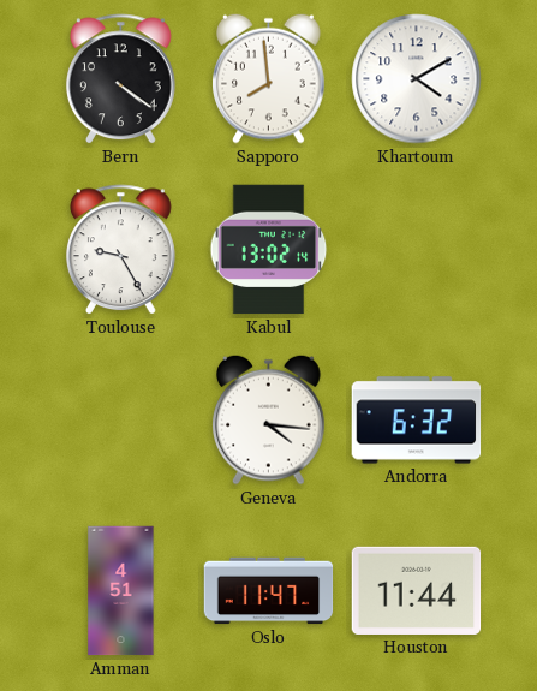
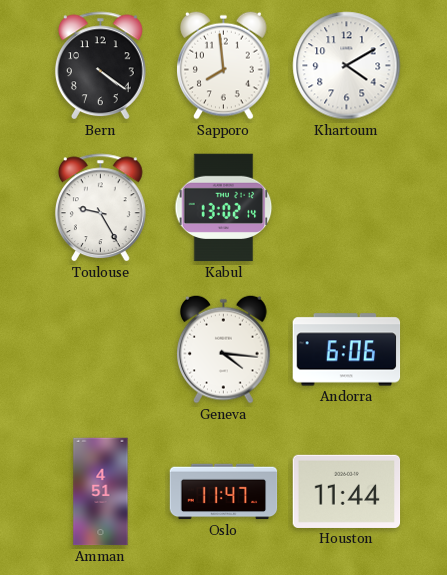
Andorra: 6:32 -> 6:06 (347, 350)
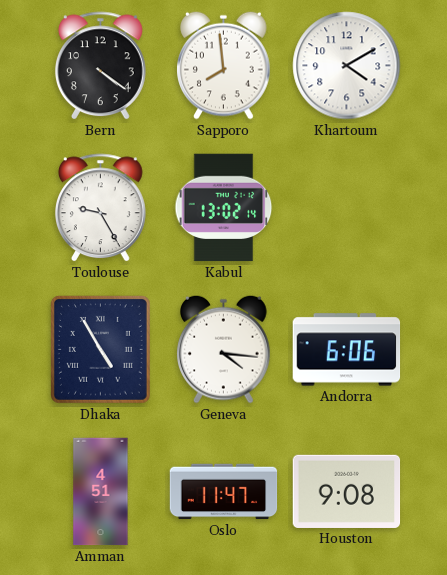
Dhaka: none -> 4:55 (100, 349)
Houston: 11:44 -> 9:08 (347, 491)
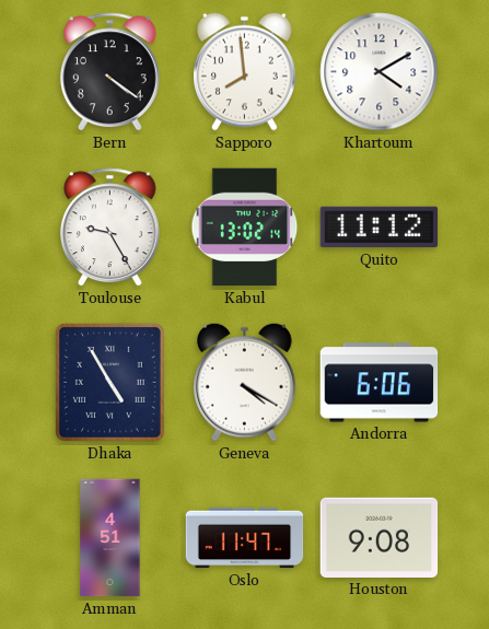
Quito: none -> 11:12 (380, 228)
Geneva: 4:16 -> 4:20 (245, 382)
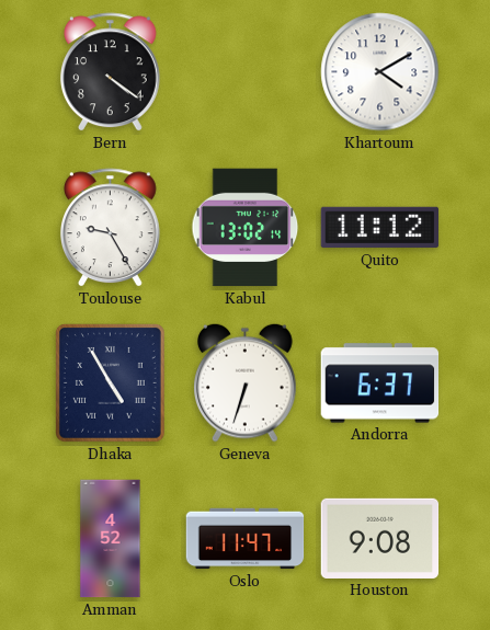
Sapporo: 7:59 -> none (245, 71)
Geneva: 4:20 -> 6:33 (246, 382)
Andorra: 6:06 -> 6:37 (380, 383)
Amman: 4:51 -> 4:52 (111, 539)
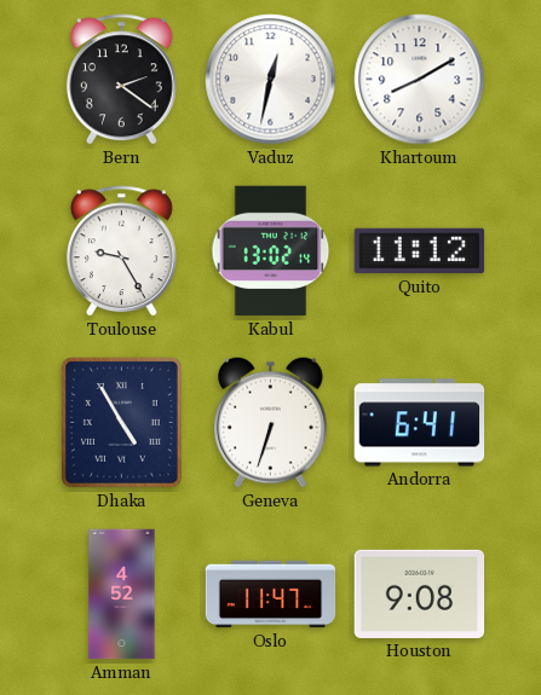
Bern: 4:21 -> 2:21 (121, 80)
Vaduz: none -> 12:32 (271, 80)
Khartoum: 4:10 -> 8:10 (420, 80)
Andorra: 6:37 -> 6:41 (420, 423)
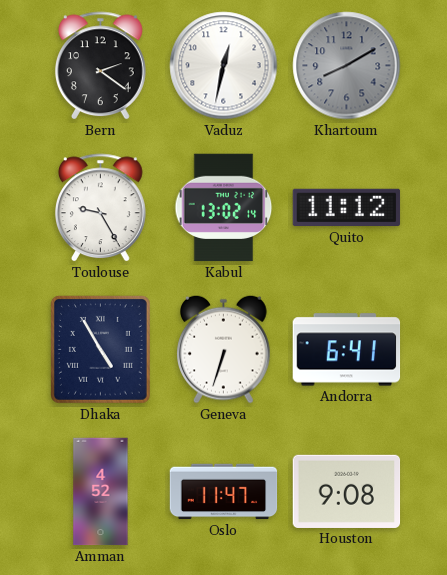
Khartoum dial: white -> grey (347, 66)
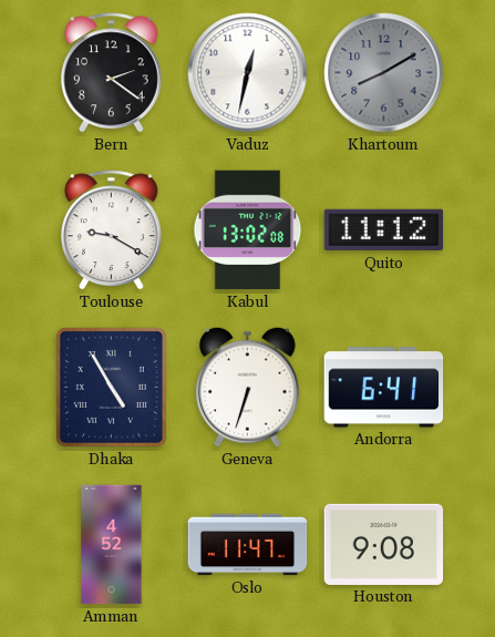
Toulouse: 9:25 -> 9:20 (111, 230)
Kabul: 13:02:14 -> 13:02:08 (248, 230)
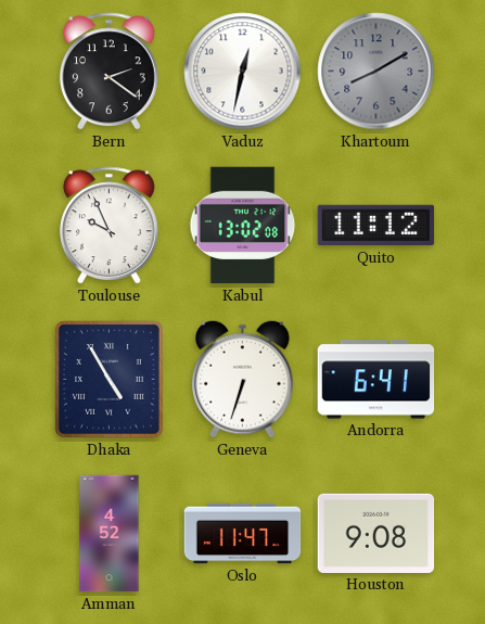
Toulouse: 9:20 -> 9:56 (109, 226)
